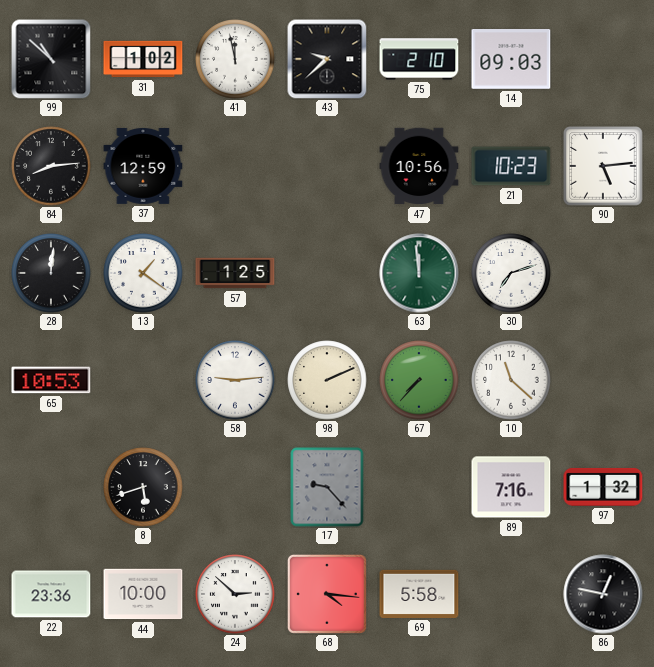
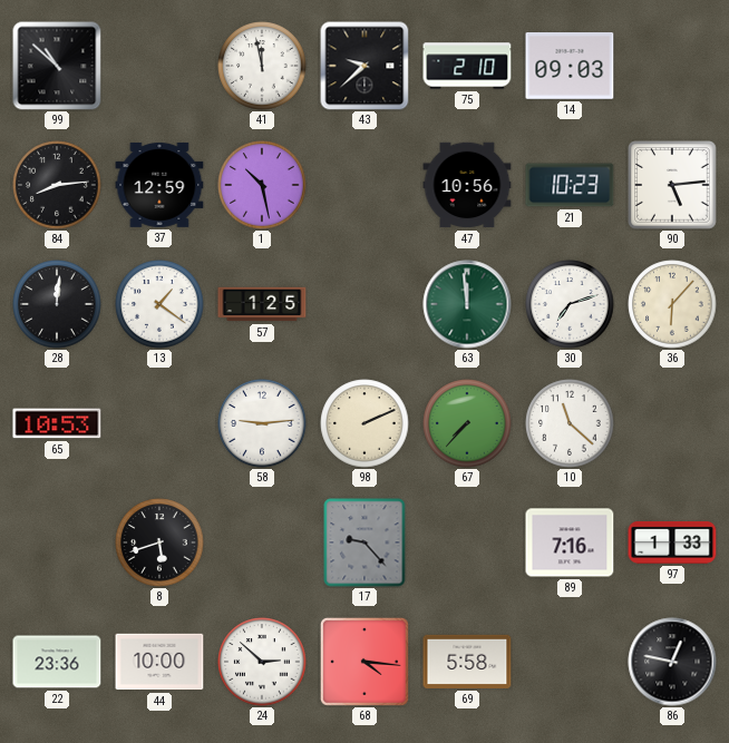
31: 1:02 -> none (143, 59)
1: none -> 10:28 (262, 185)
36: none -> 6:07 (672, 304)
97: 1:32 -> 1:33 (672, 542)
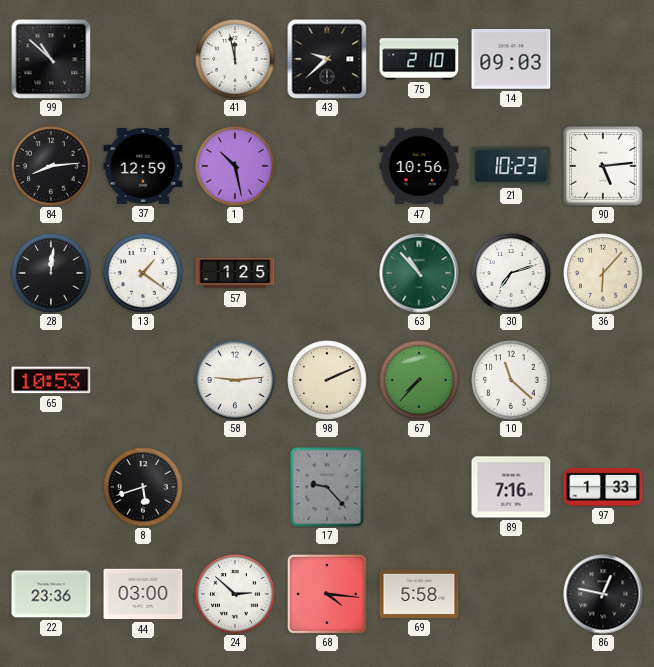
63: 11:59 -> 10:53 (419, 273)
44: 10:00 -> 03:00 (143, 594)
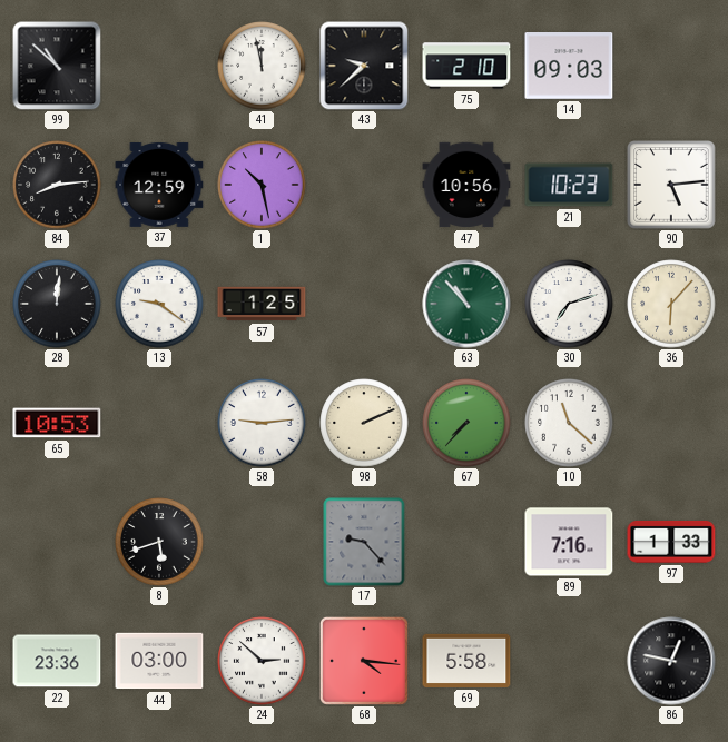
13: 1:21 -> 9:21 (159, 304)
